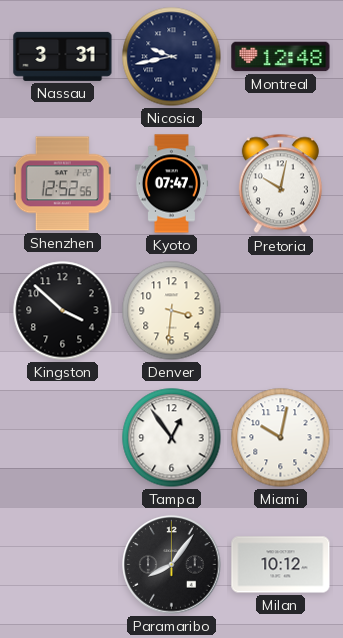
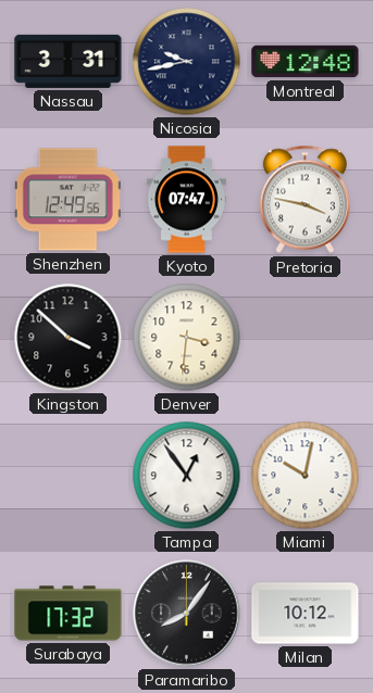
Shenzhen: 12:52 -> 12:49 (67, 200)
Pretoria: 10:02 -> 3:47 (304, 200)
Surabaya: none -> 17:32 (69, 614)
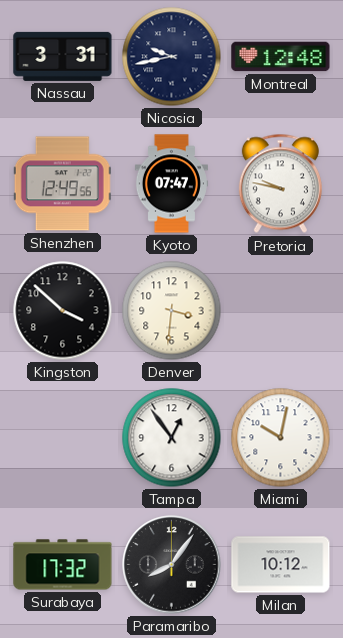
Pretoria: 3:47 -> 9:47 (280, 184)
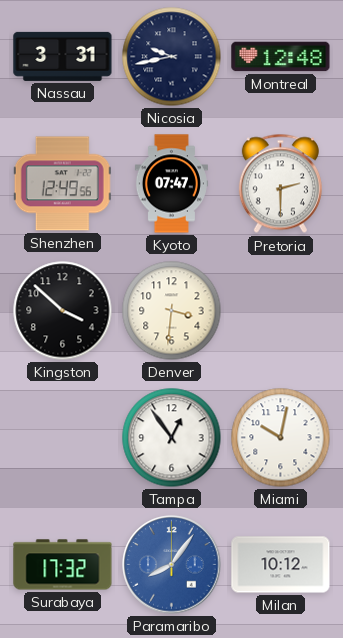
Pretoria: 9:47 -> 2:30 (280, 184)
Paramaribo dial: black -> blue (172, 565)
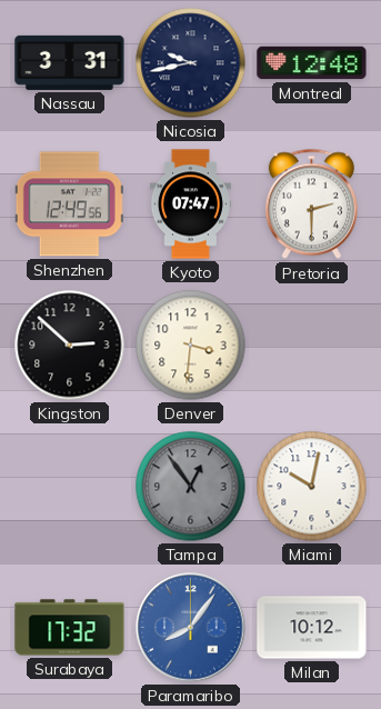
Kingston: 3:52 -> 2:52 (70, 346)
Tampa dial: white -> grey (191, 487)
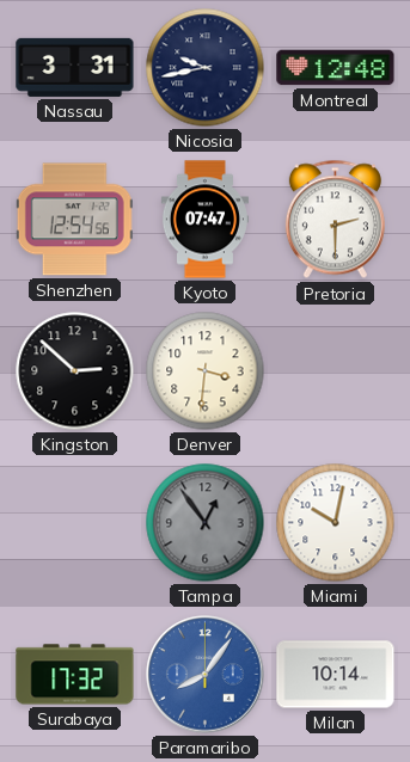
Shenzhen: 12:49 -> 12:54 (74, 220)
Milan: 10:12 -> 10:14 (336, 675)
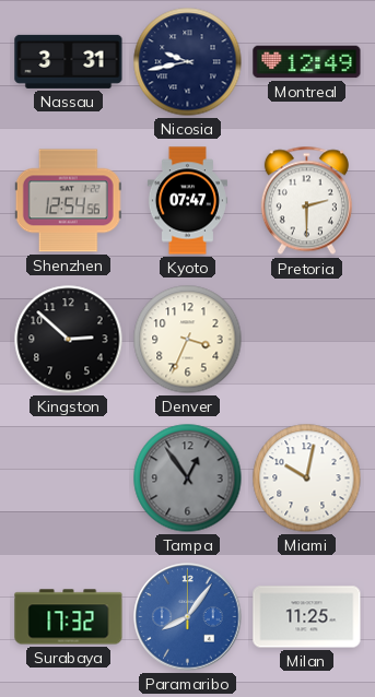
Montreal: 12:48 -> 12:49 (307, 62)
Denver: 3:31 -> 3:34 (188, 340)
Milan: 10:14 -> 11:25 (307, 617)
